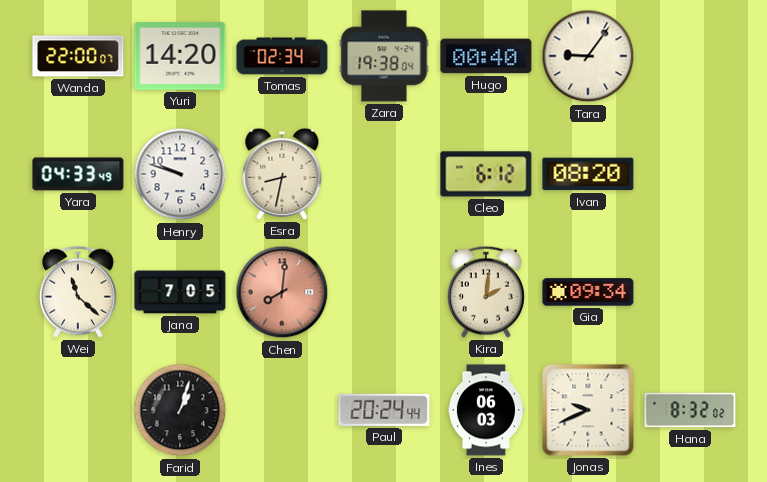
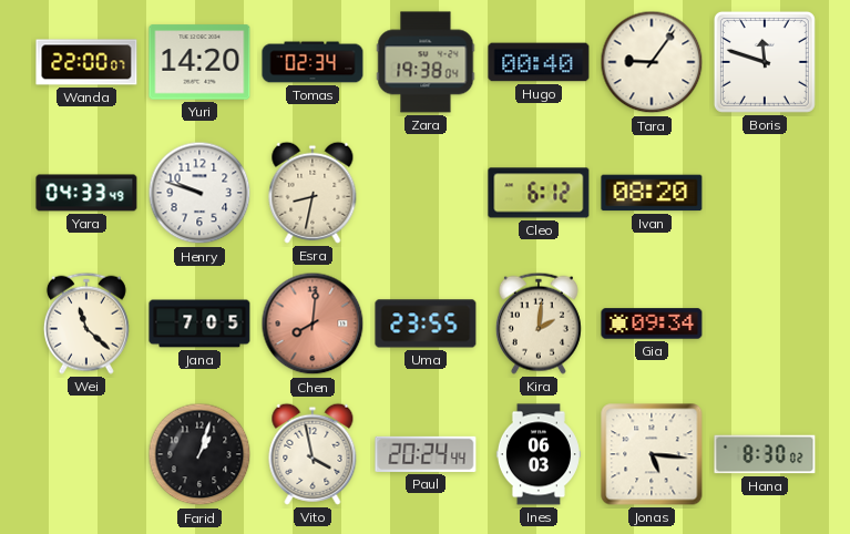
Boris: none -> 11:48 (765, 62)
Uma: none -> 23:55 (426, 324)
Vito: none -> 3:58 (313, 454)
Jonas: 9:41 -> 5:16 (652, 454)
Hana: 8:32 -> 8:30 (765, 454)
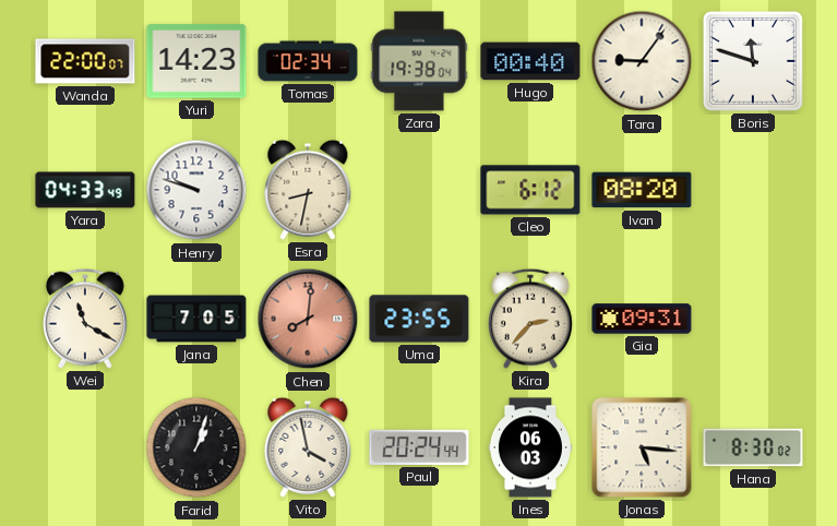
Yuri: 14:20 -> 14:23 (196, 61)
Wei: 11:22 -> 11:20 (85, 319)
Kira: 2:01 -> 2:37 (530, 319)
Gia: 09:34 -> 09:31 (642, 319)
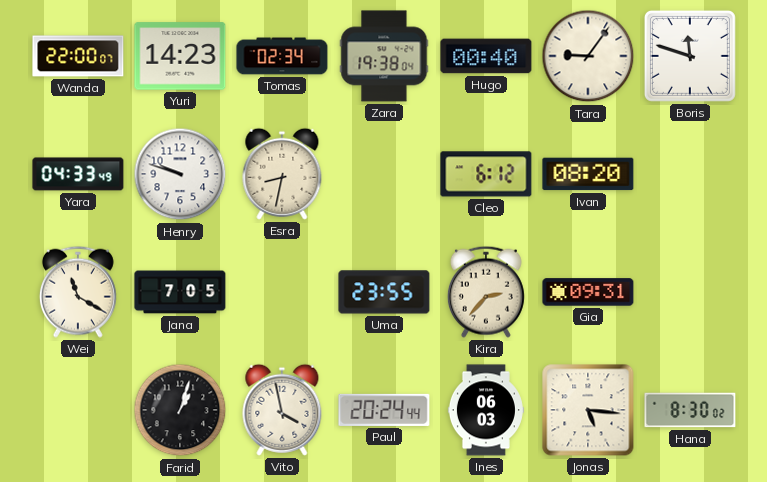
Chen: 8:01 -> none (308, 319)
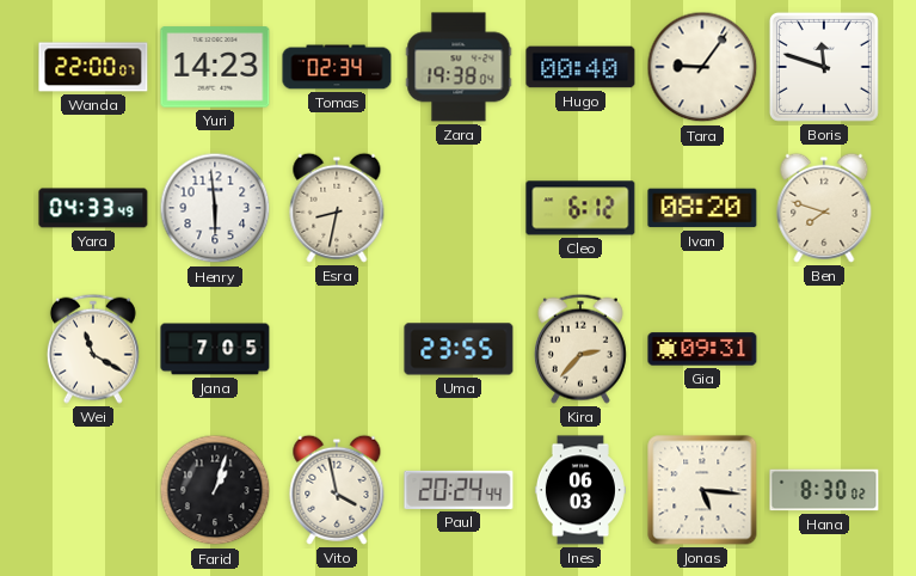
Henry: 9:48 -> 5:59 (215, 208)
Ben: none -> 7:48 (824, 208)
